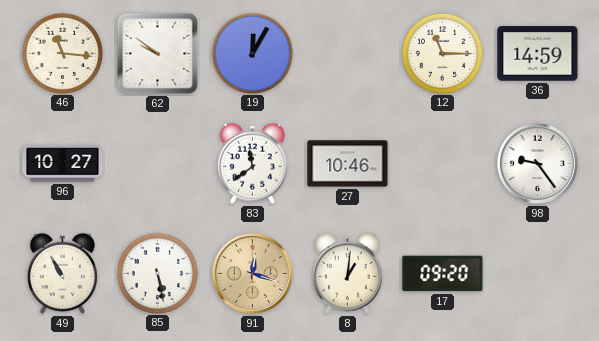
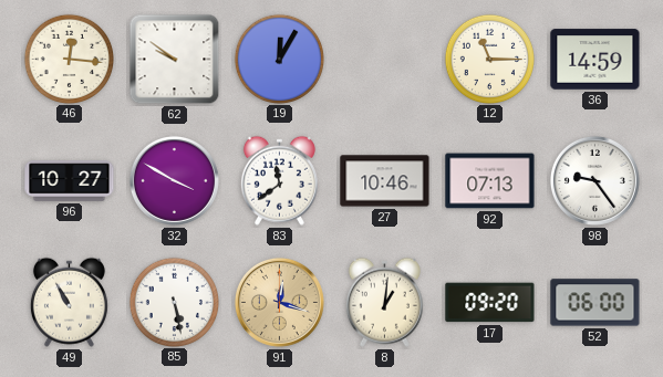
46: 11:16 -> 12:16 (69, 59)
32: none -> 3:50 (174, 180)
92: none -> 07:13 (490, 181)
52: none -> 06:00 (595, 303)
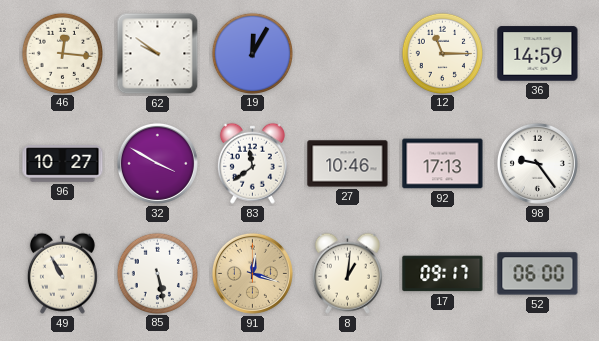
92: 07:13 -> 17:13 (443, 164)
17: 09:20 -> 09:17 (443, 274)
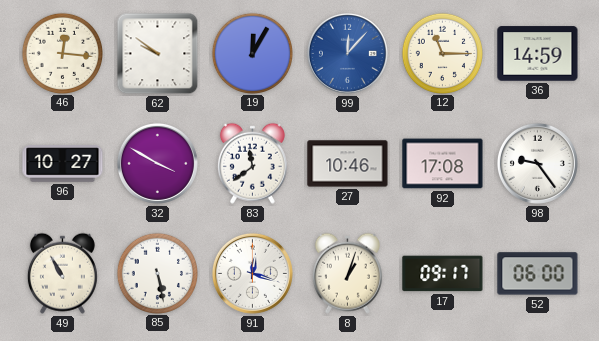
99: none -> 12:07 (347, 53)
92: 17:13 -> 17:08 (443, 164)
91 dial: champagne -> white (252, 273)
8: 1:01 -> 1:03 (347, 273)
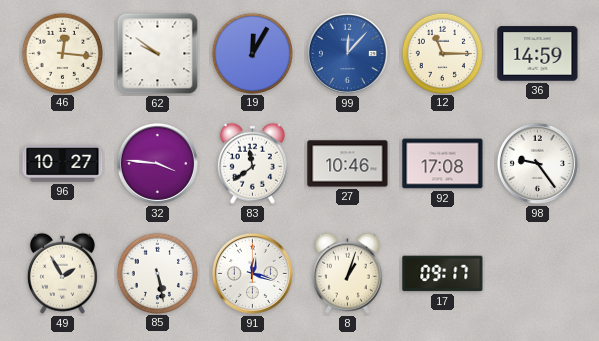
32: 3:50 -> 3:46 (157, 163)
49: 10:55 -> 1:55 (62, 273)
52: 06:00 -> none (538, 274)
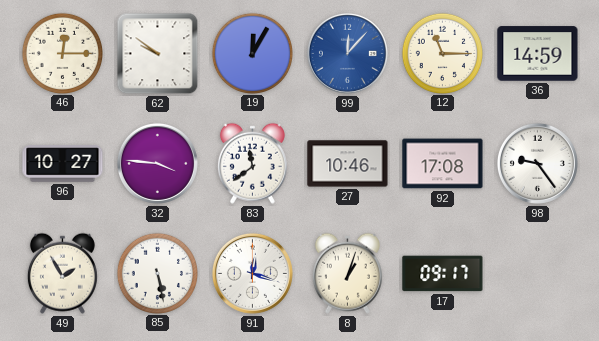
46: 12:16 -> 12:15 (62, 53)
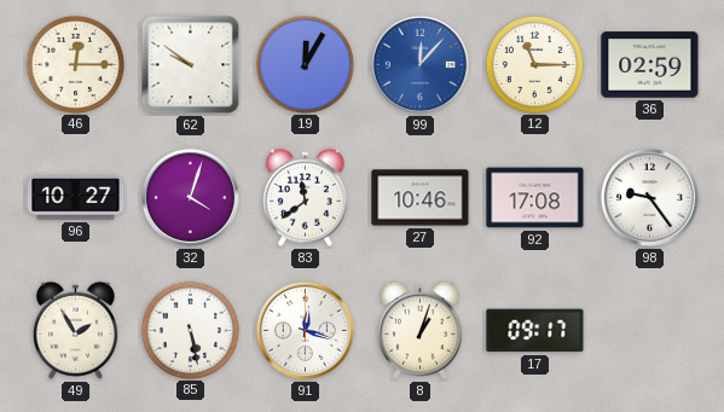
36: 14:59 -> 02:59 (650, 65)
32: 3:46 -> 4:03 (190, 197)
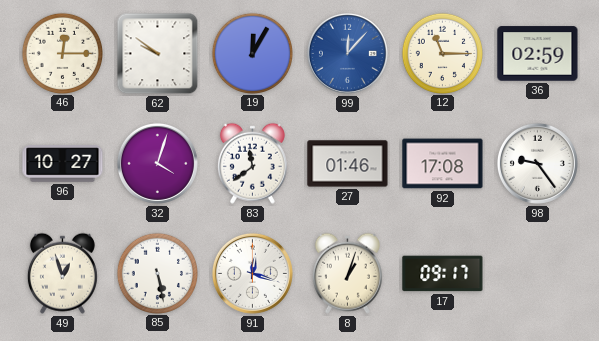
27: 10:46 -> 01:46 (348, 164)
49: 1:55 -> 12:57 (62, 273)
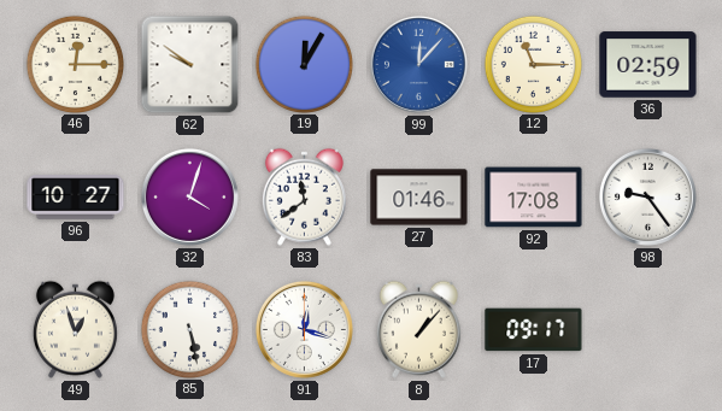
8: 1:03 -> 1:07 (418, 329)
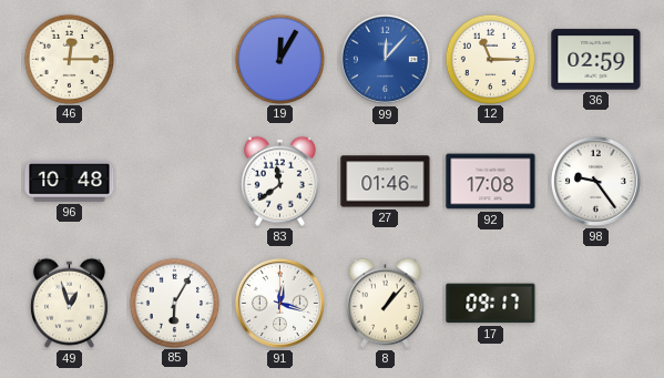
62: 9:51 -> none (190, 65)
96: 10:27 -> 10:48 (70, 182)
32: 4:03 -> none (189, 196)
85: 5:28 -> 6:05 (174, 303)
